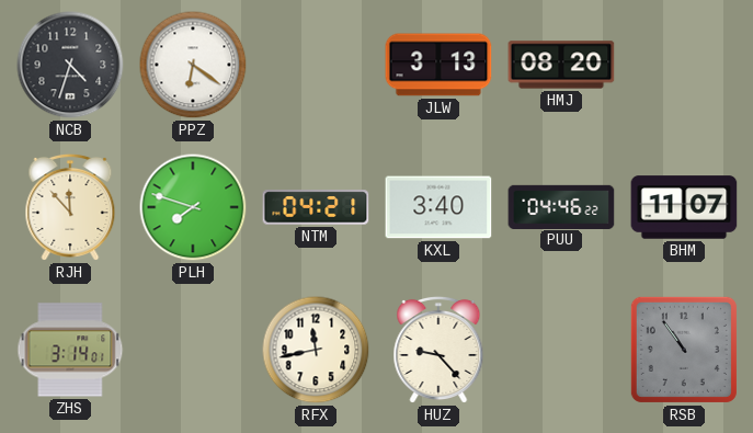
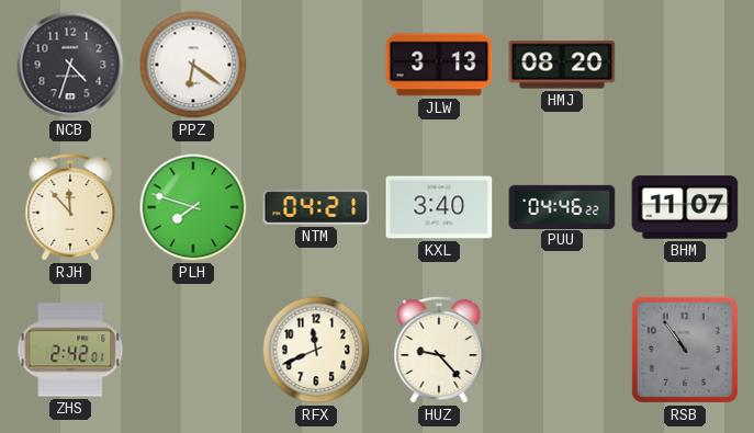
ZHS: 3:14 -> 2:42 (70, 350)
RFX: 11:43 -> 11:41 (316, 350)
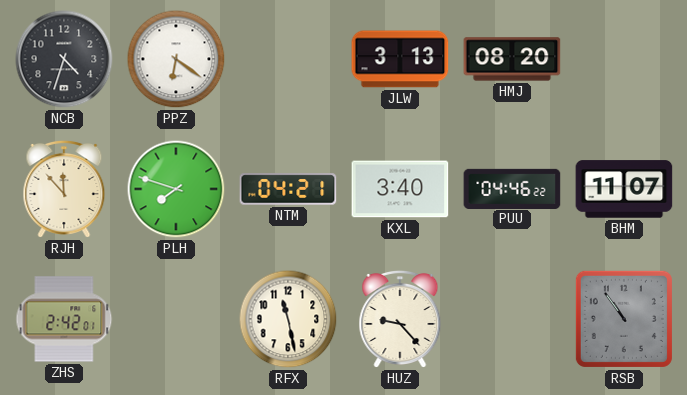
RFX: 11:41 -> 11:28 (288, 319)
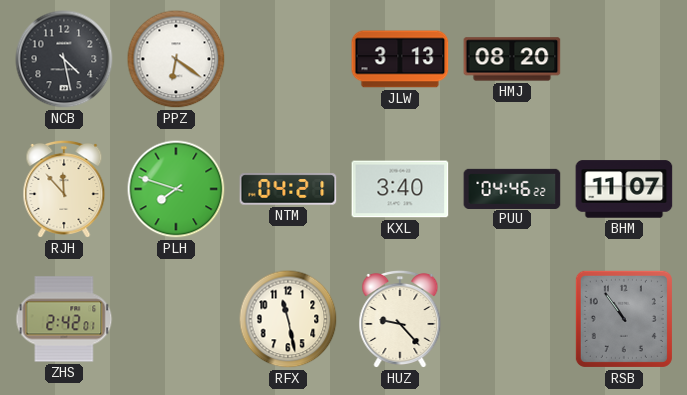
NCB: 4:33 -> 4:28 (64, 59)
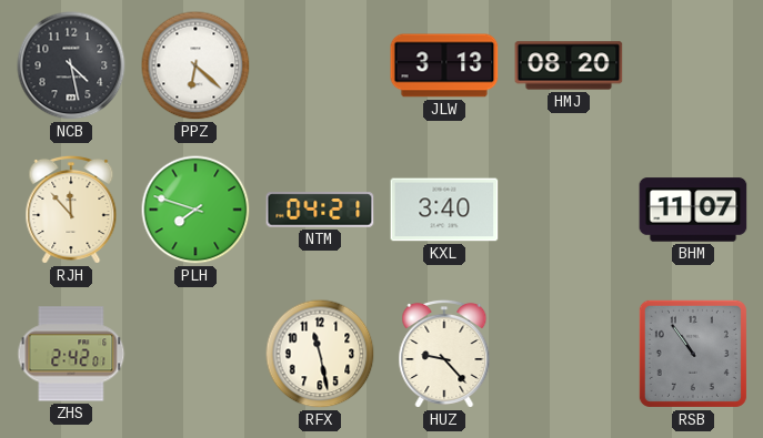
PPZ: 6:21 -> 6:22 (195, 65)
PUU: 04:46 -> none (512, 188)
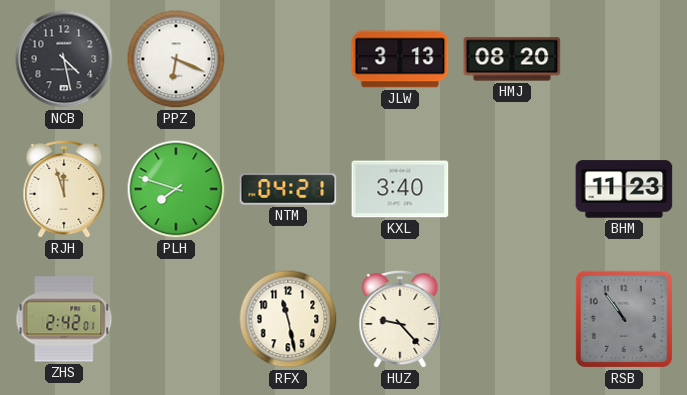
PPZ: 6:22 -> 6:19 (176, 59)
RJH: 11:53 -> 11:57 (64, 189)
BHM: 11:07 -> 11:23 (624, 189)
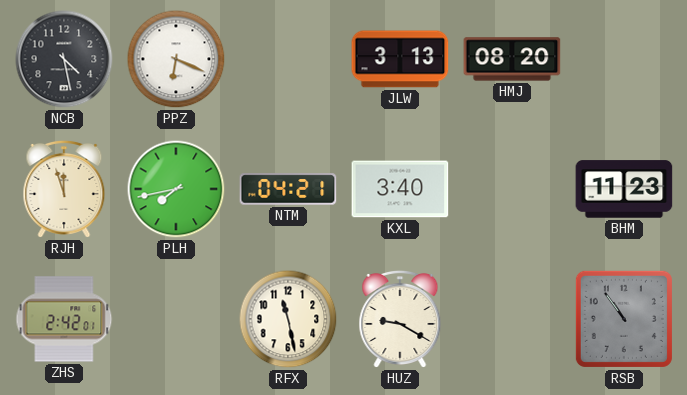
PLH: 7:48 -> 7:43 (176, 189)
HUZ: 9:23 -> 9:20 (400, 319)
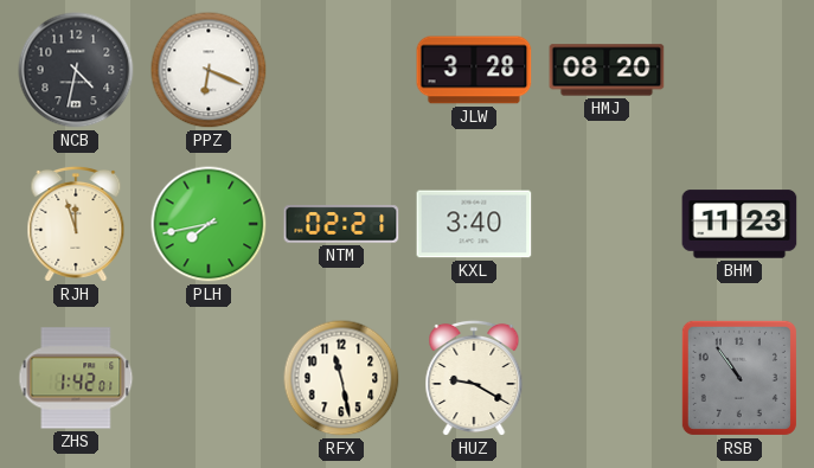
NCB: 4:28 -> 4:32 (76, 70)
JLW: 3:13 -> 3:28 (474, 70)
NTM: 04:21 -> 02:21 (341, 224)
ZHS: 2:42 -> 1:42 (76, 378)
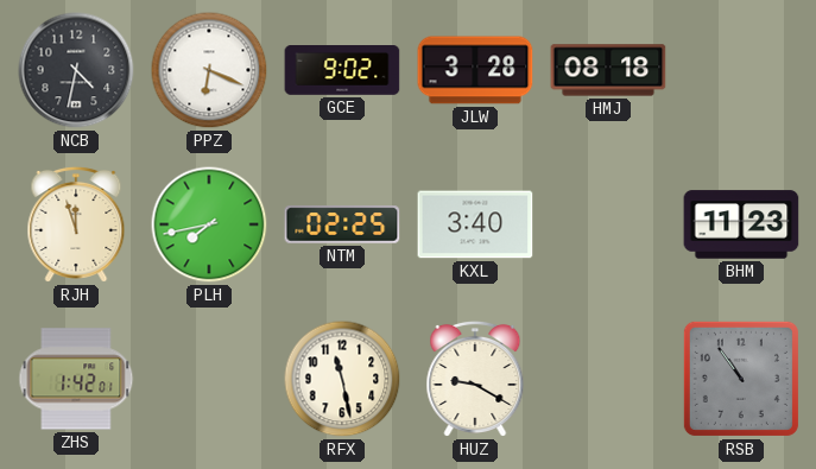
GCE: none -> 9:02 (342, 71)
HMJ: 08:20 -> 08:18 (608, 70)
NTM: 02:21 -> 02:25 (342, 224)
